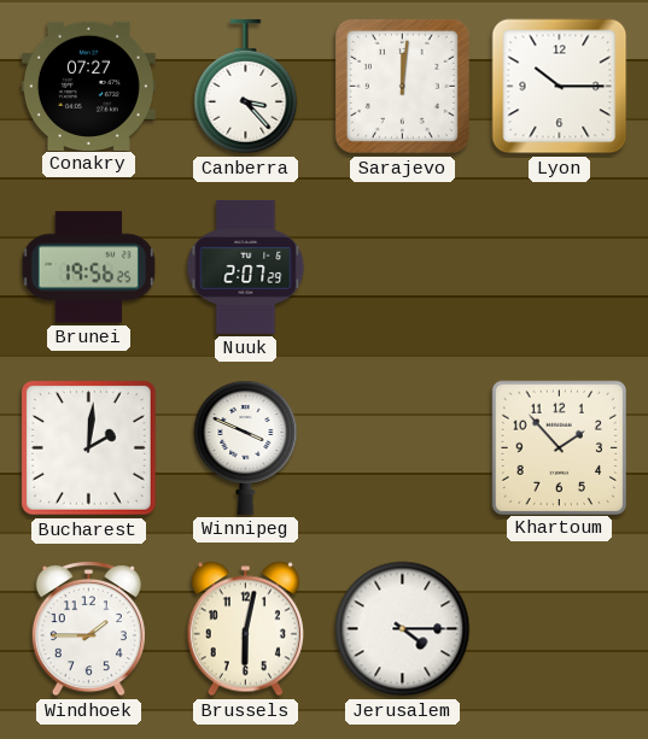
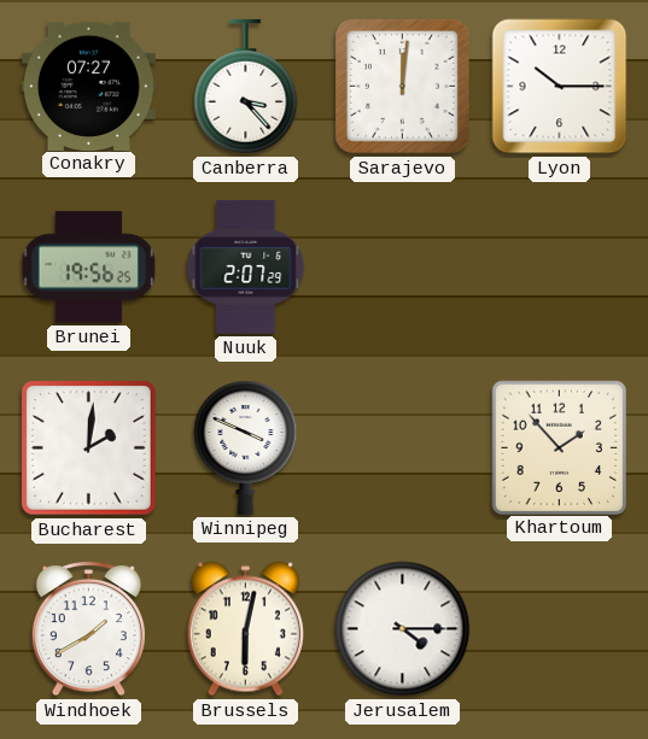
Windhoek: 1:45 -> 1:40 (88, 629)
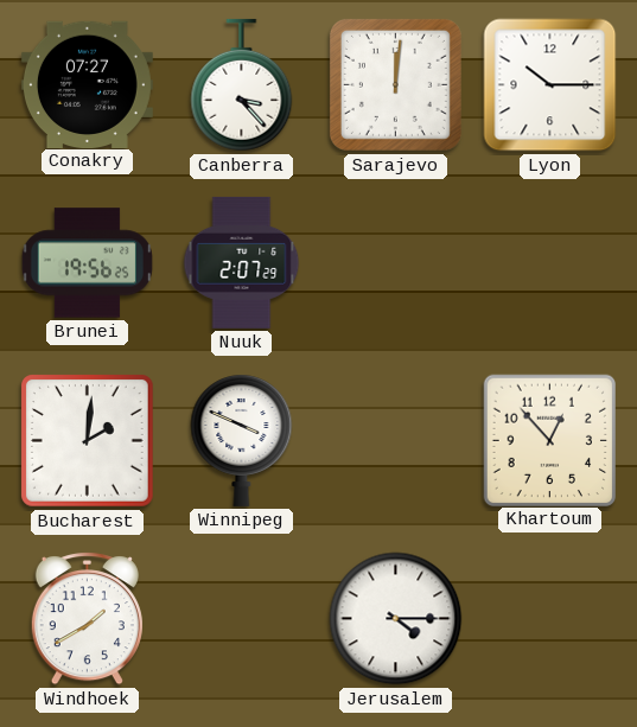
Khartoum: 1:53 -> 12:53 (549, 440)
Brussels: 6:02 -> none (245, 629)
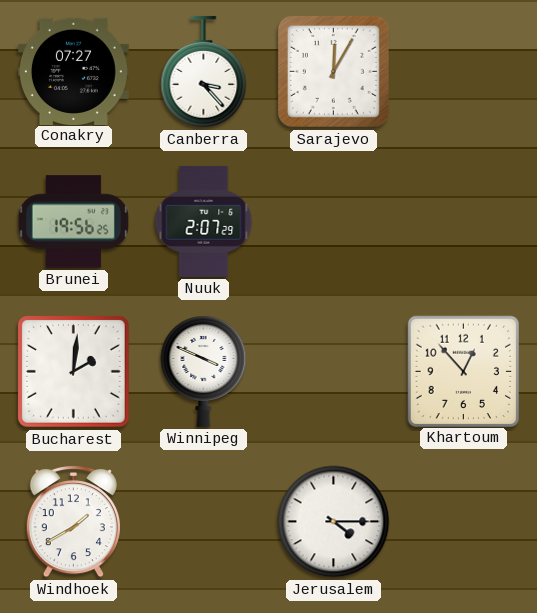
Sarajevo: 12:01 -> 12:05 (333, 71)
Lyon: 10:15 -> none (550, 85)
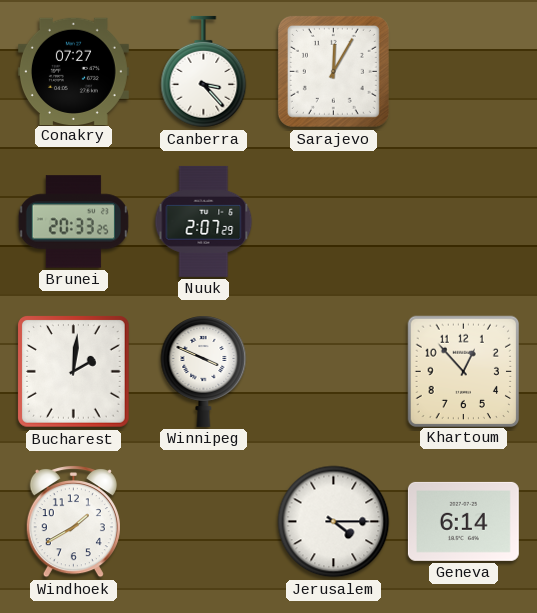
Brunei: 19:56 -> 20:33 (73, 222)
Geneva: none -> 6:14 (463, 521)
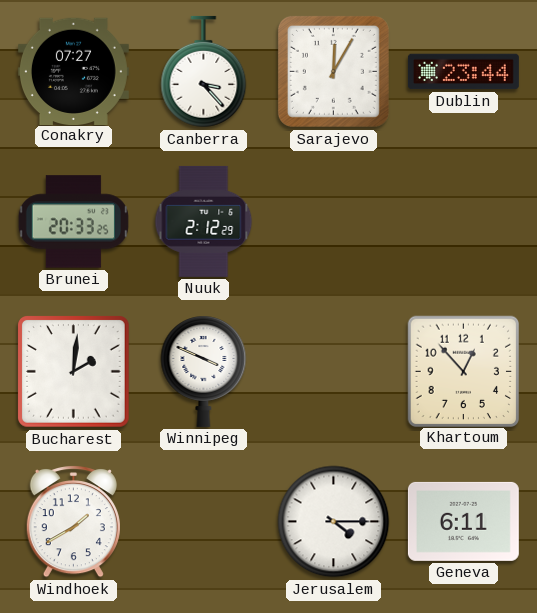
Dublin: none -> 23:44 (463, 72)
Nuuk: 2:07 -> 2:12 (204, 221)
Geneva: 6:14 -> 6:11 (463, 521)
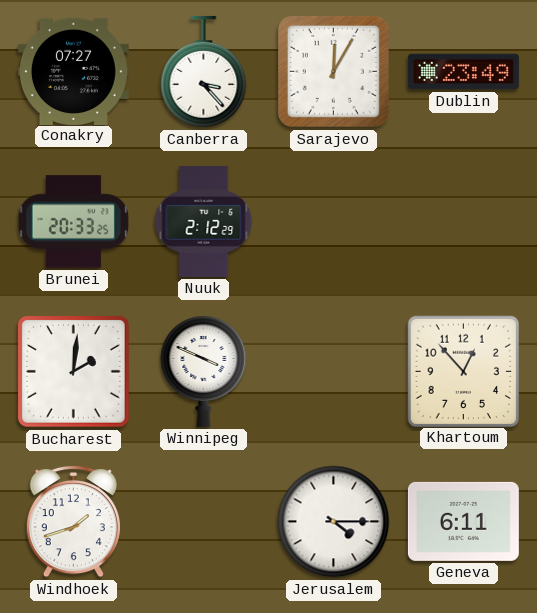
Dublin: 23:44 -> 23:49 (463, 72)
Windhoek: 1:40 -> 1:42 (73, 522)
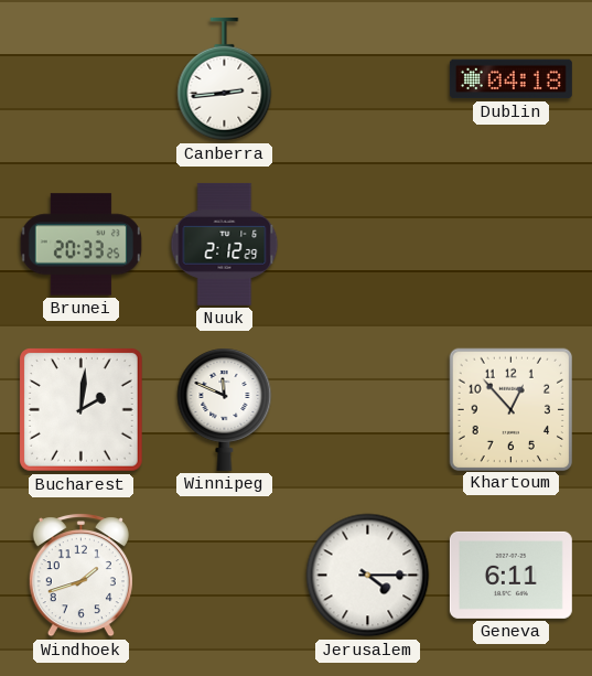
Conakry: 07:27 -> none (73, 71)
Canberra: 3:23 -> 2:44 (225, 79)
Sarajevo: 12:05 -> none (333, 71)
Dublin: 23:49 -> 04:18 (510, 79)
Winnipeg: 3:49 -> 11:49 (225, 409)
